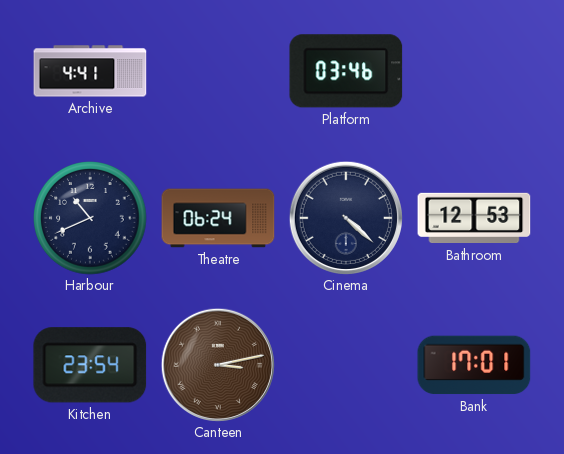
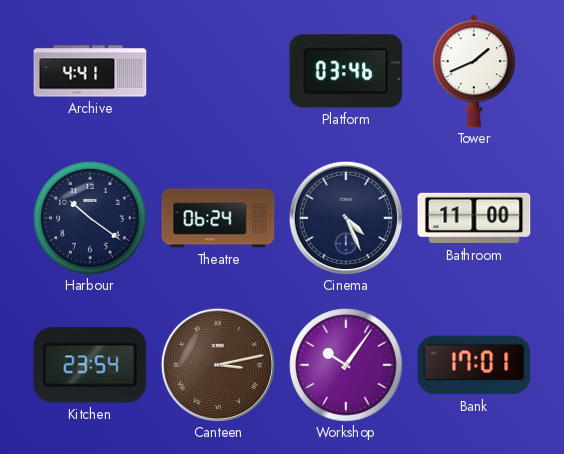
Tower: none -> 1:41 (474, 71)
Harbour: 10:41 -> 10:21 (90, 218)
Cinema: 4:22 -> 4:26 (346, 218)
Bathroom: 12:53 -> 11:00 (474, 218)
Workshop: none -> 10:06 (346, 365)
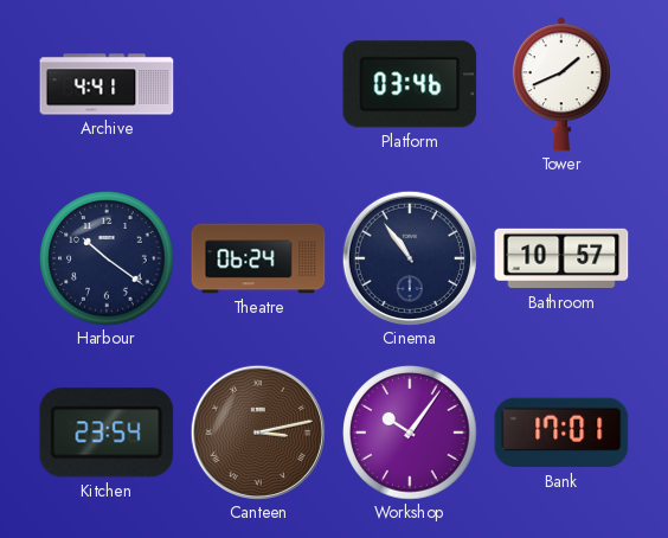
Cinema: 4:26 -> 10:54 (410, 258)
Bathroom: 11:00 -> 10:57 (561, 258)
